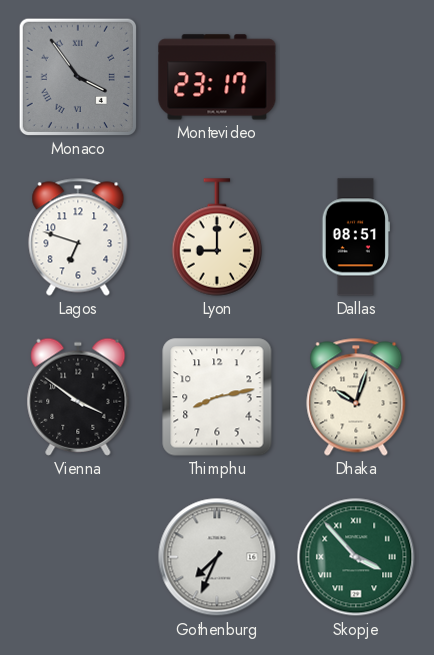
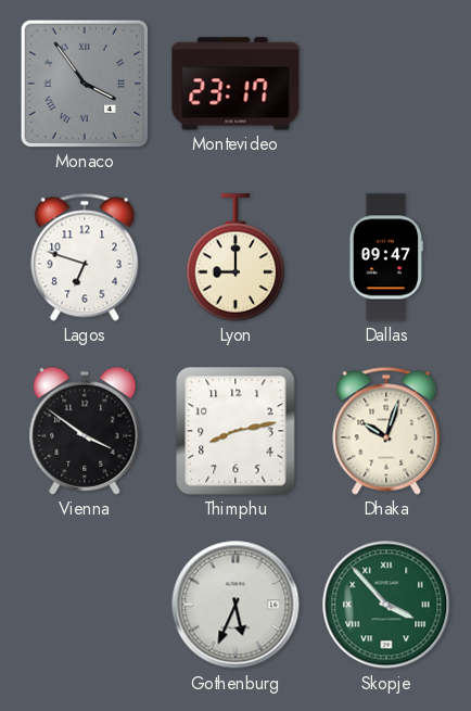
Dallas: 08:51 -> 09:47 (386, 257)
Gothenburg: 7:34 -> 5:34 (235, 605)
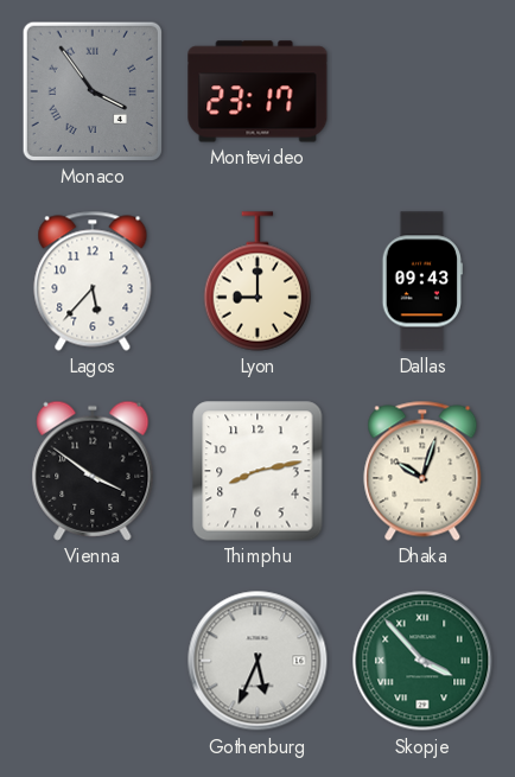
Lagos: 6:48 -> 5:37 (93, 281)
Dallas: 09:47 -> 09:43 (422, 281)
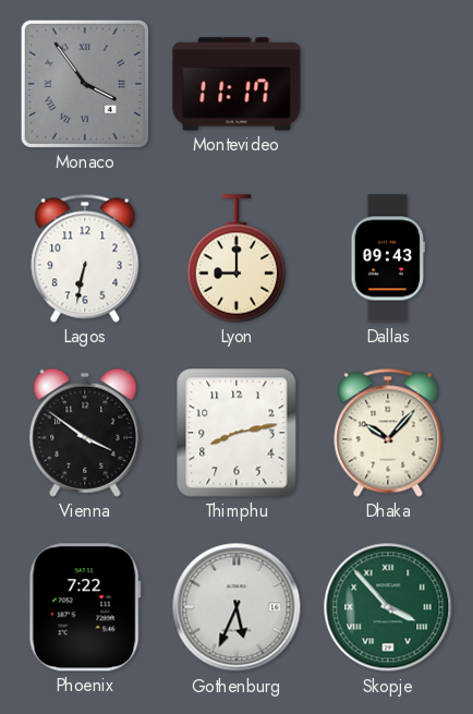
Montevideo: 23:17 -> 11:17 (237, 84)
Lagos: 5:37 -> 6:32 (85, 258)
Dhaka: 10:03 -> 10:07 (388, 433)
Phoenix: none -> 7:22 (85, 607)
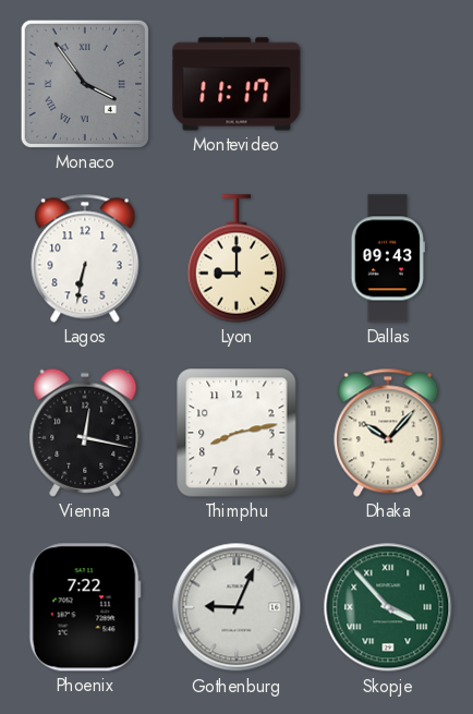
Vienna: 3:51 -> 12:17 (85, 433)
Gothenburg: 5:34 -> 9:04 (237, 607)
